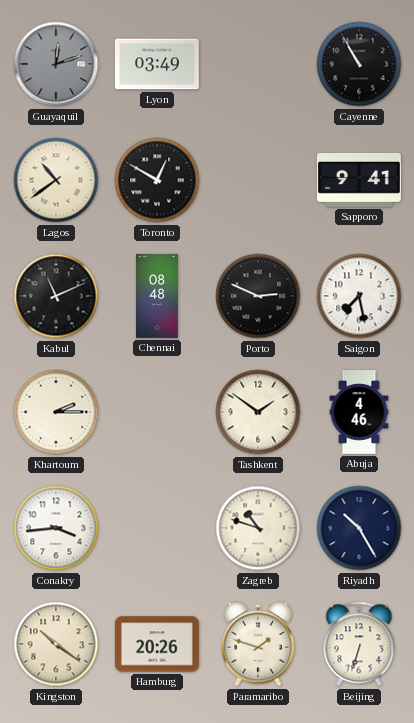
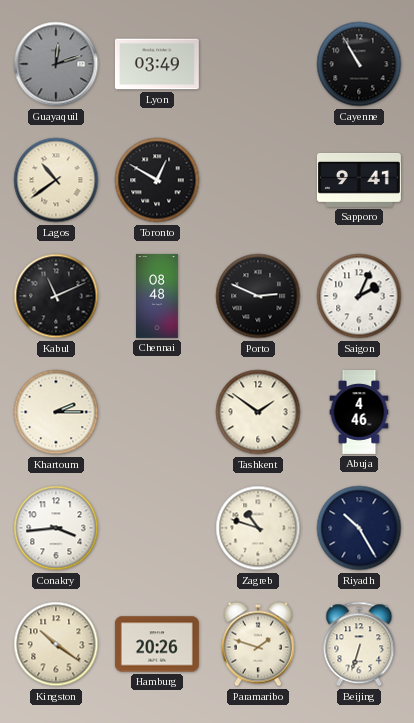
Saigon: 7:28 -> 2:04 (359, 296)
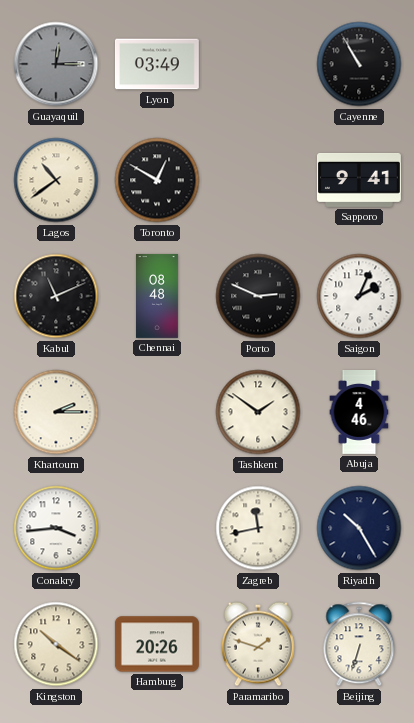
Guayaquil: 12:12 -> 12:15 (56, 64)
Zagreb: 10:48 -> 11:43 (258, 528)
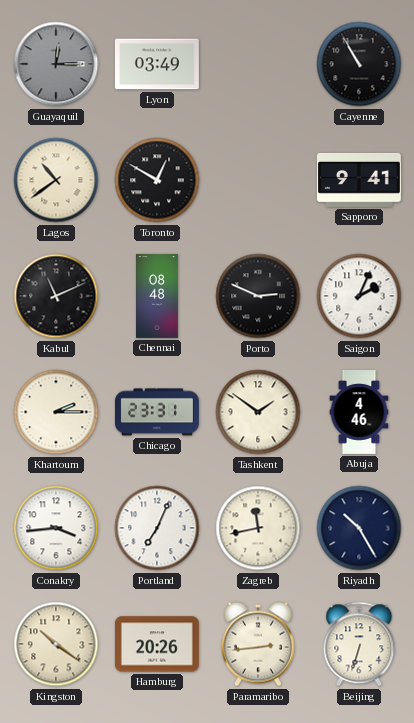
Chicago: none -> 23:31 (157, 412)
Portland: none -> 7:04 (157, 528)
Paramaribo: 1:48 -> 2:44 (258, 644)
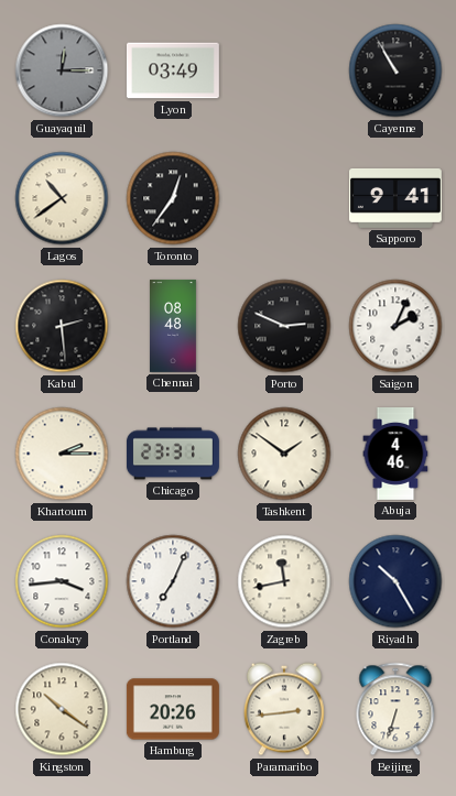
Toronto: 12:50 -> 12:36 (173, 198)
Kabul: 11:11 -> 2:29 (62, 326)
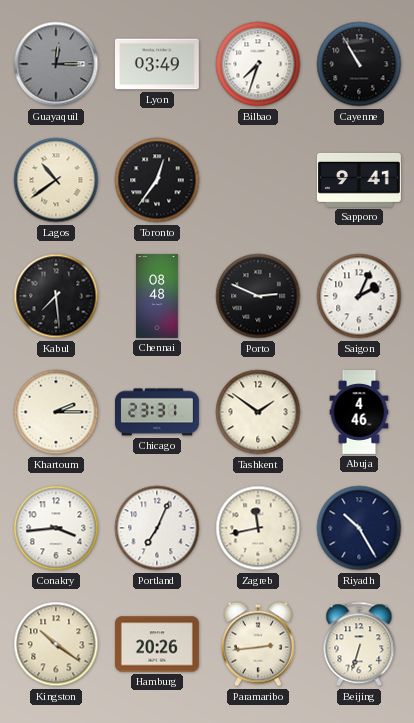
Bilbao: none -> 7:33 (258, 64)
Kabul: 2:29 -> 7:29 (56, 296)
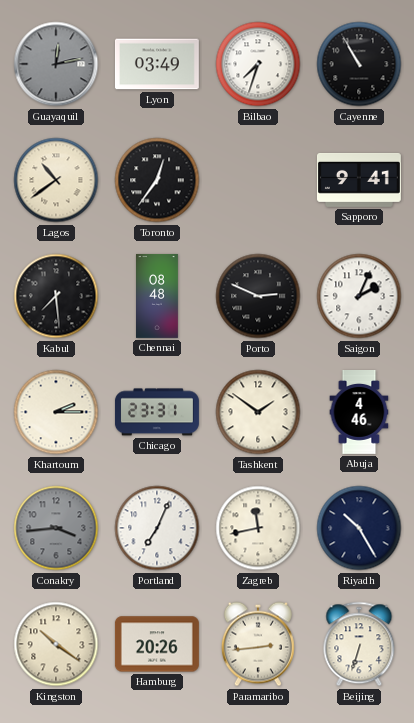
Guayaquil: 12:15 -> 12:13 (56, 64)
Conakry dial: white -> grey (56, 528)
